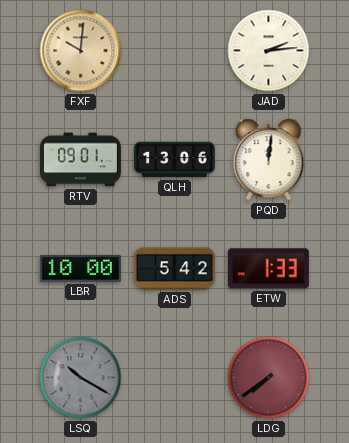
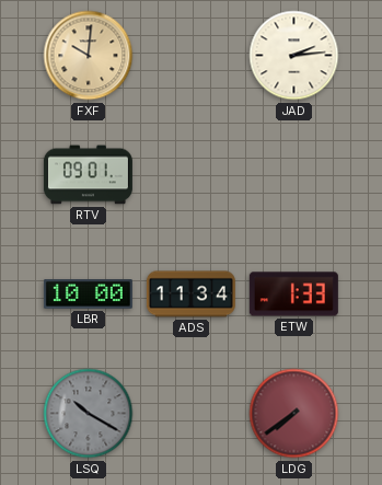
QLH: 13:06 -> none (174, 160)
PQD: 12:01 -> none (269, 160)
ADS: 5:42 -> 11:34 (190, 295)
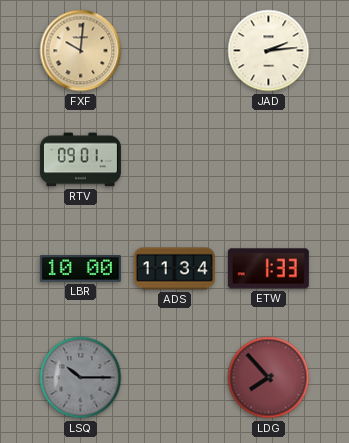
LSQ: 10:20 -> 10:15 (81, 378)
LDG: 7:39 -> 7:53 (269, 378)
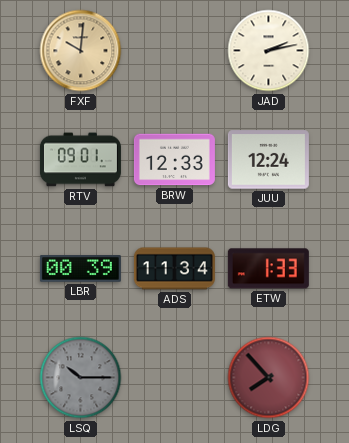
JAD: 2:14 -> 2:13 (269, 51)
BRW: none -> 12:33 (174, 160)
JUU: none -> 12:24 (268, 160)
LBR: 10:00 -> 00:39 (80, 269)
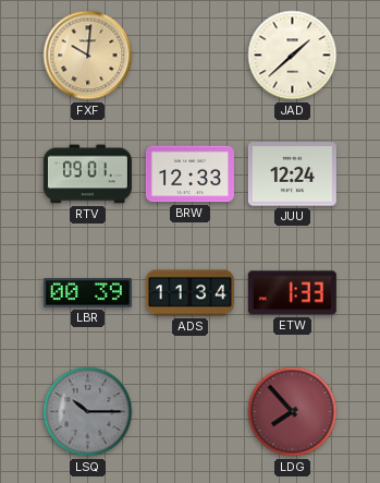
JAD: 2:13 -> 1:38 (293, 56)
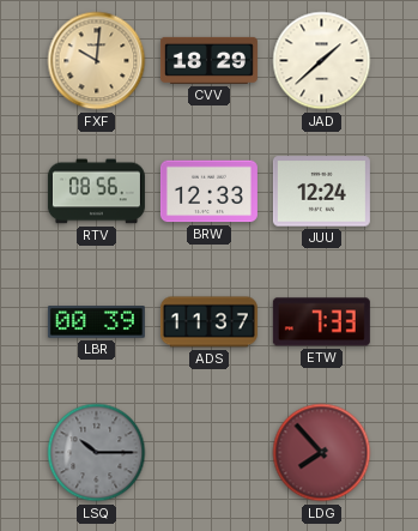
CVV: none -> 18:29 (208, 60)
RTV: 09:01 -> 08:56 (96, 192)
ADS: 11:34 -> 11:37 (208, 322)
ETW: 1:33 -> 7:33 (321, 322)
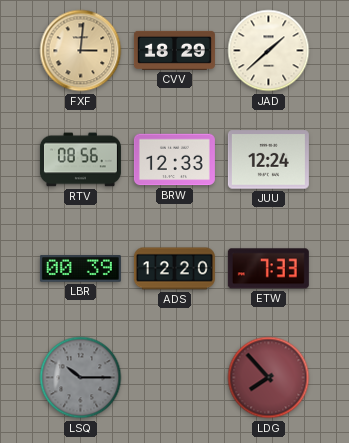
FXF: 10:01 -> 3:01 (81, 51)
ADS: 11:37 -> 12:20 (174, 269)
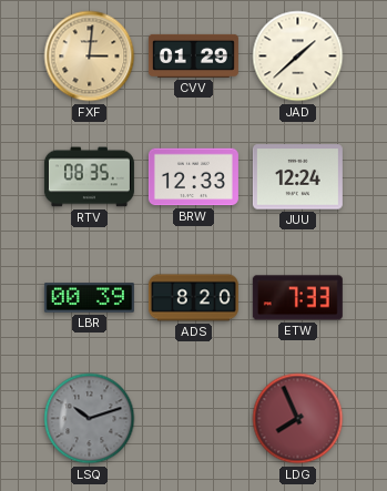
CVV: 18:29 -> 01:29 (193, 55)
RTV: 08:56 -> 08:35 (89, 177)
ADS: 12:20 -> 8:20 (193, 298)
LSQ: 10:15 -> 10:12 (90, 419)
LDG: 7:53 -> 7:56 (298, 419)
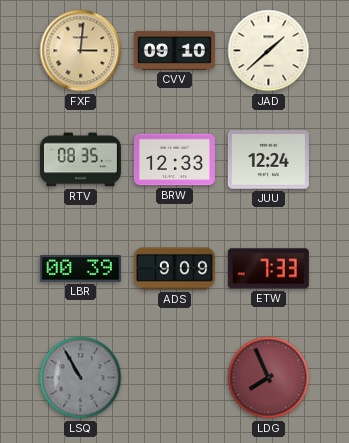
CVV: 01:29 -> 09:10 (174, 50)
ADS: 8:20 -> 9:09 (174, 269)
LSQ: 10:12 -> 10:55 (81, 378)
